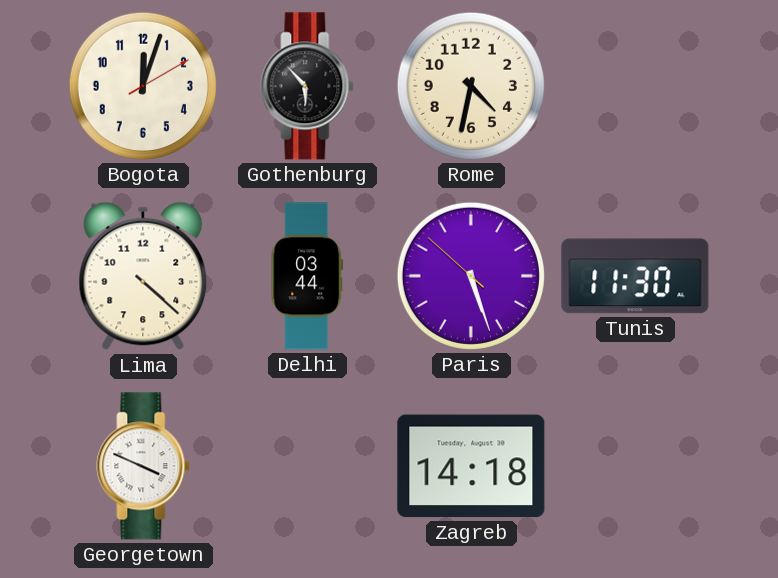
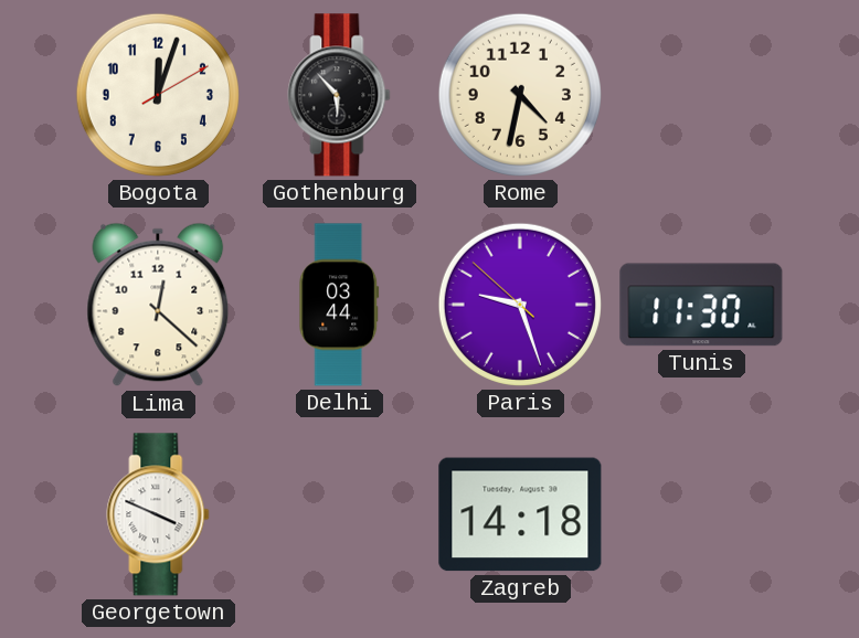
Lima: 4:22 -> 12:22 (158, 305)
Paris: 5:26 -> 9:26 (520, 305)
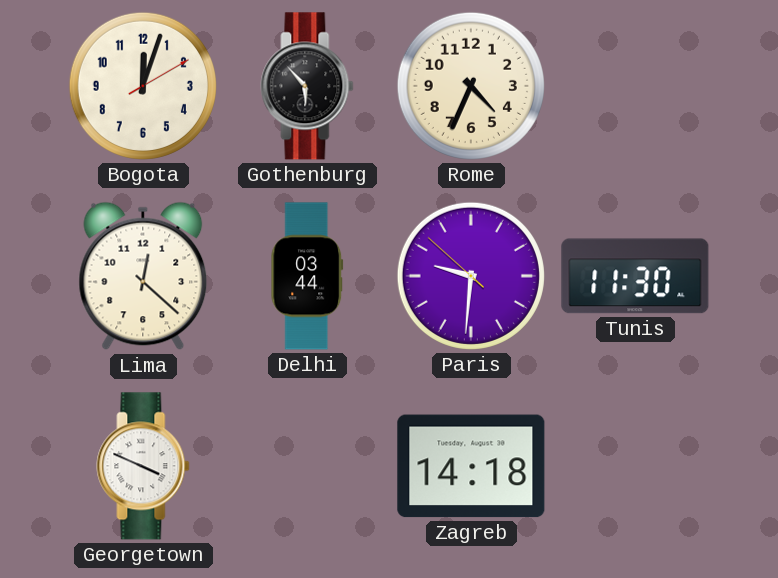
Rome: 4:32 -> 4:34 (471, 86)
Paris: 9:26 -> 9:30 (471, 276)
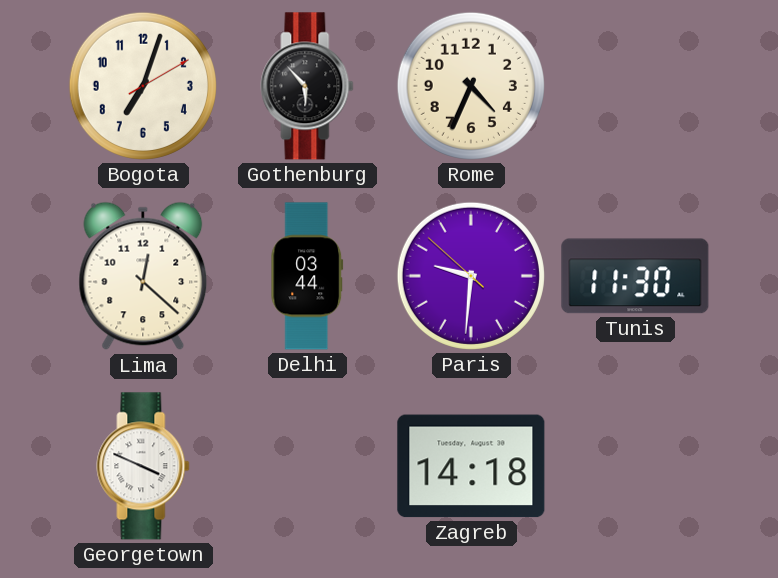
Bogota: 12:03 -> 7:03 (143, 86)
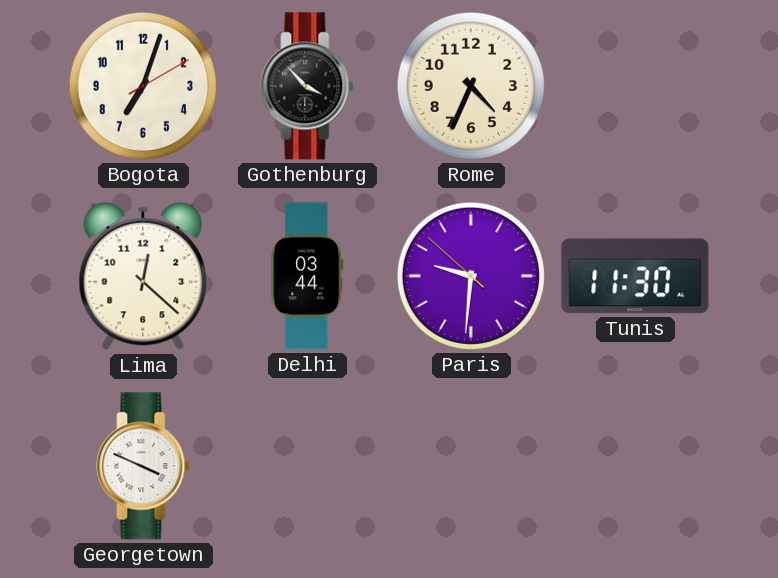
Gothenburg: 5:53 -> 3:53 (307, 86)
Zagreb: 14:18 -> none (471, 466)
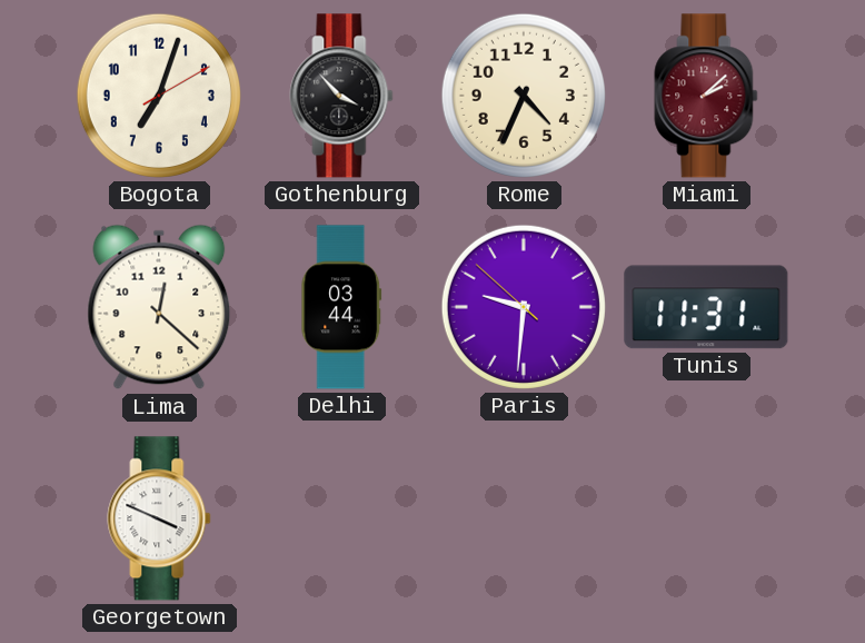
Miami: none -> 2:08 (706, 96)
Tunis: 11:30 -> 11:31 (706, 307)
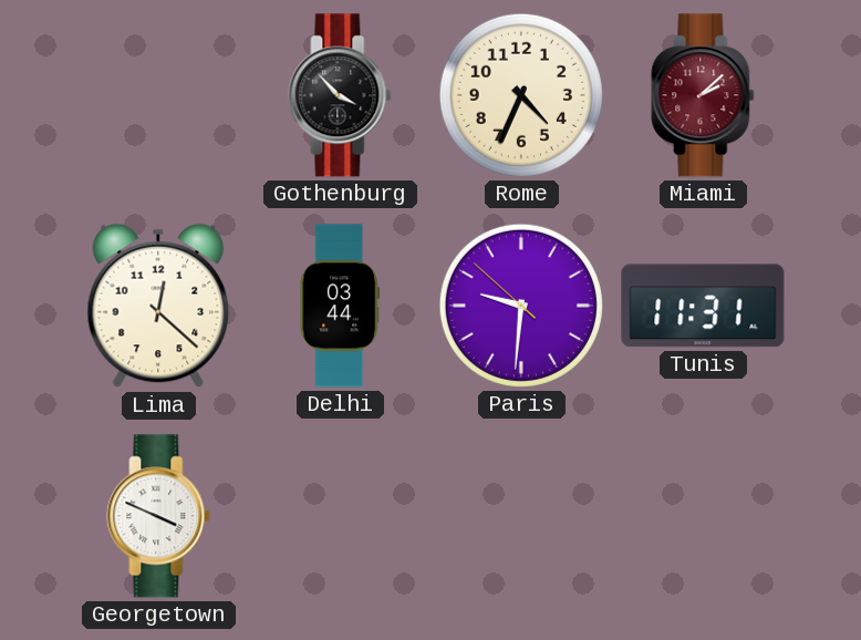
Bogota: 7:03 -> none (159, 96)
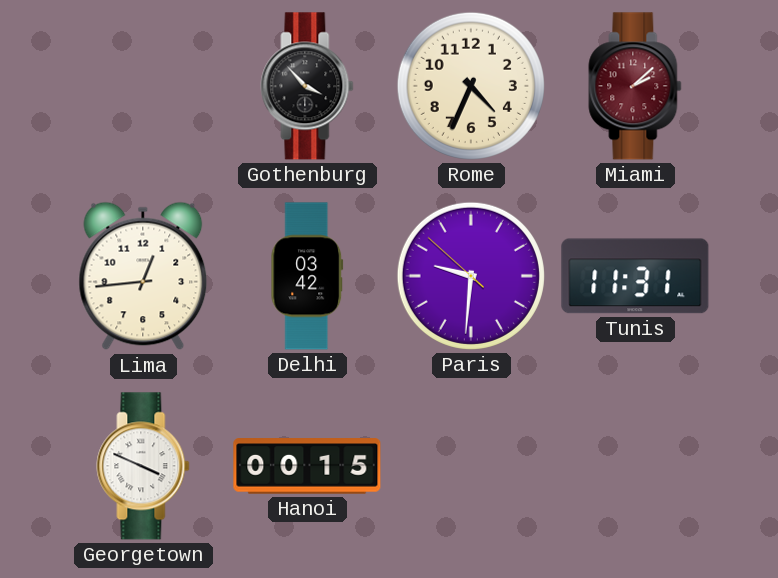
Lima: 12:22 -> 12:44 (143, 276)
Delhi: 03:44 -> 03:42 (307, 276)
Hanoi: none -> 00:15 (307, 466)
